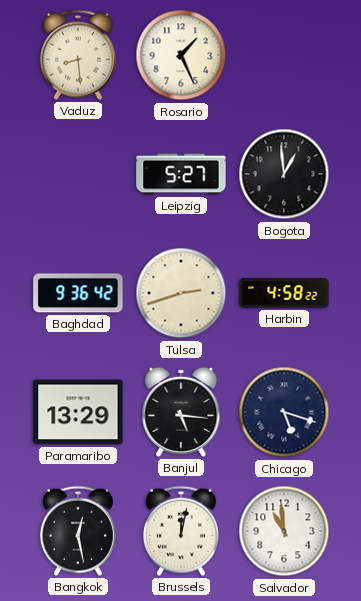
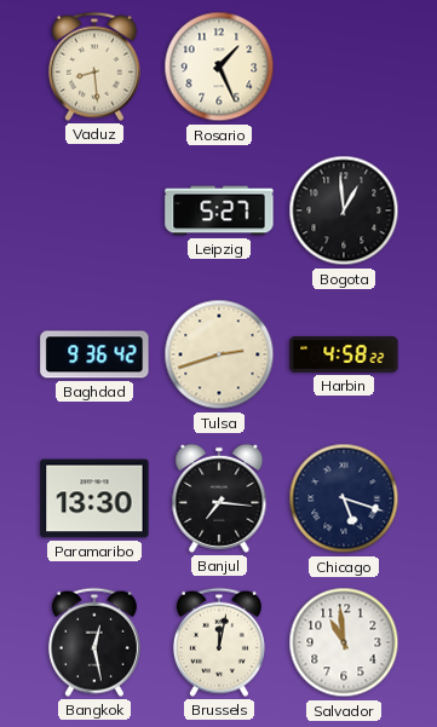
Paramaribo: 13:29 -> 13:30 (94, 498)
Banjul: 5:16 -> 7:16 (219, 498)
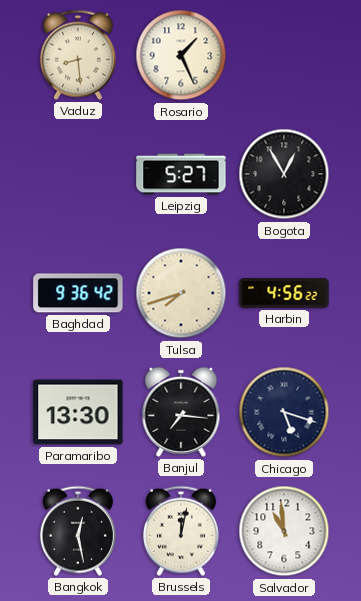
Bogota: 12:59 -> 12:55 (284, 174)
Tulsa: 2:42 -> 7:42 (181, 293)
Harbin: 4:58 -> 4:56 (284, 293)
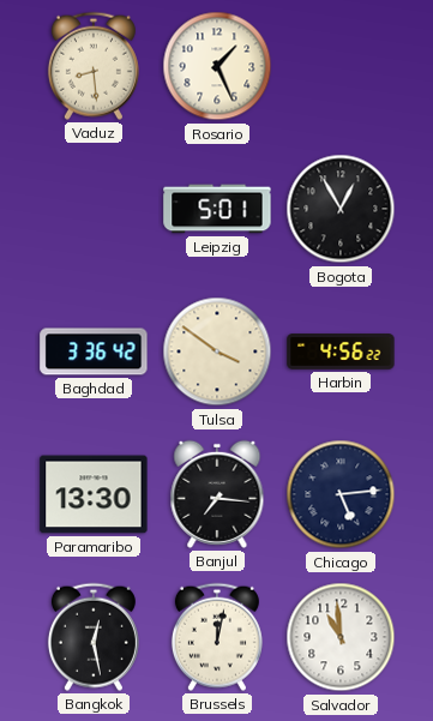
Leipzig: 5:27 -> 5:01 (217, 209)
Baghdad: 9:36 -> 3:36 (94, 352)
Tulsa: 7:42 -> 3:51 (217, 352)
Chicago: 5:18 -> 5:14 (341, 494)
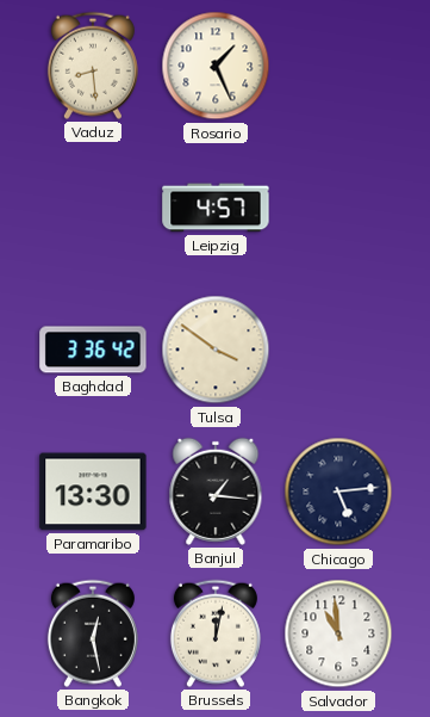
Leipzig: 5:01 -> 4:57 (216, 208)
Bogota: 12:55 -> none (341, 209)
Harbin: 4:56 -> none (341, 352)
Banjul: 7:16 -> 1:16 (216, 492)
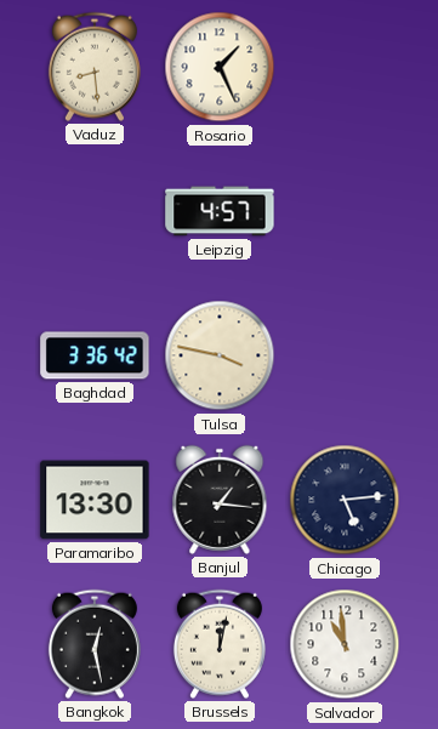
Tulsa: 3:51 -> 3:47 (220, 355)
